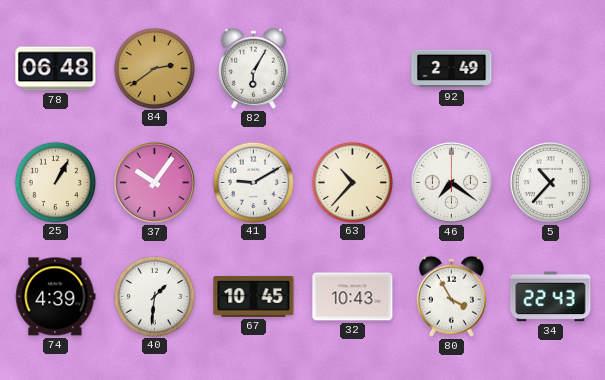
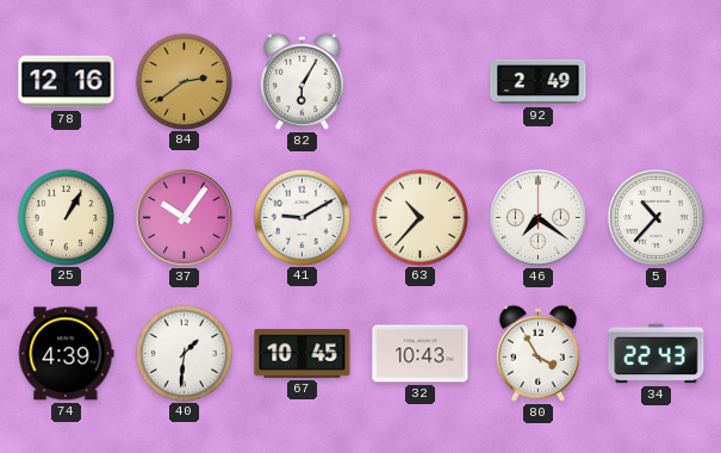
78: 06:48 -> 12:16 (67, 82)
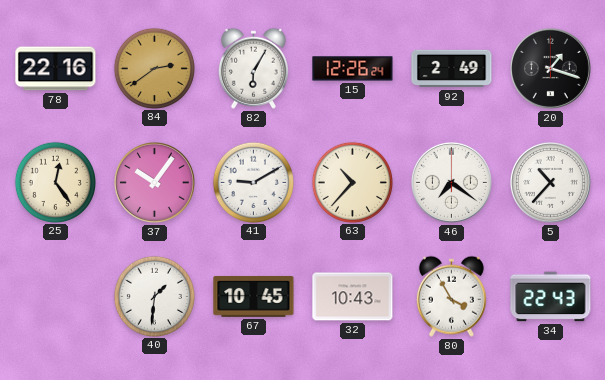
78: 12:16 -> 22:16 (56, 69)
15: none -> 12:26 (353, 69)
20: none -> 1:18 (550, 68)
25: 1:05 -> 12:24 (55, 182)
74: 4:39 -> none (67, 354)
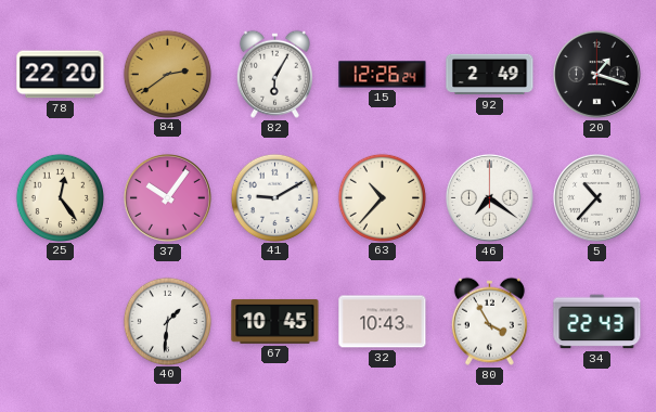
78: 22:16 -> 22:20 (61, 75)
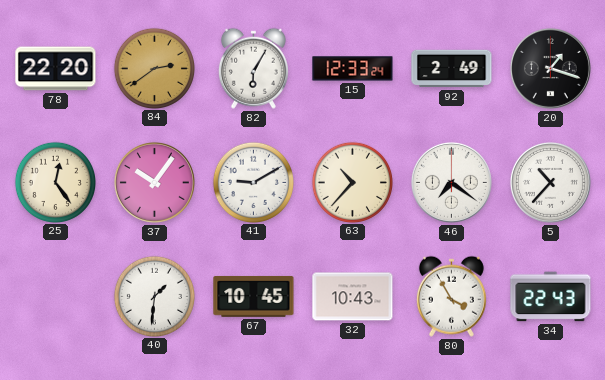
15: 12:26 -> 12:33 (353, 69)
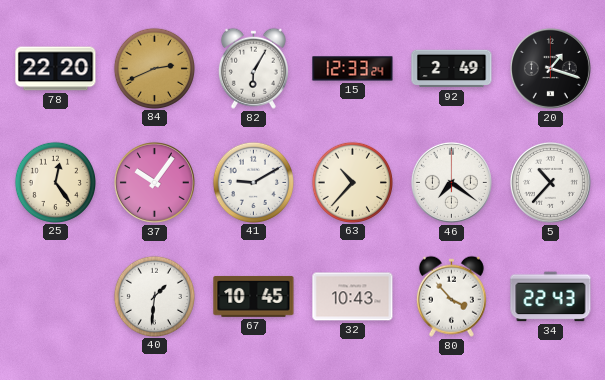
84: 2:39 -> 2:41 (154, 68)
80: 3:55 -> 3:53 (451, 296)
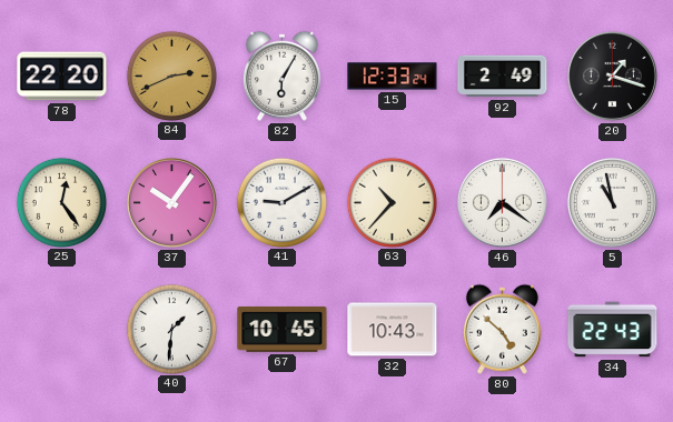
5: 10:37 -> 10:58 (612, 202)
80: 3:53 -> 4:52 (502, 329)
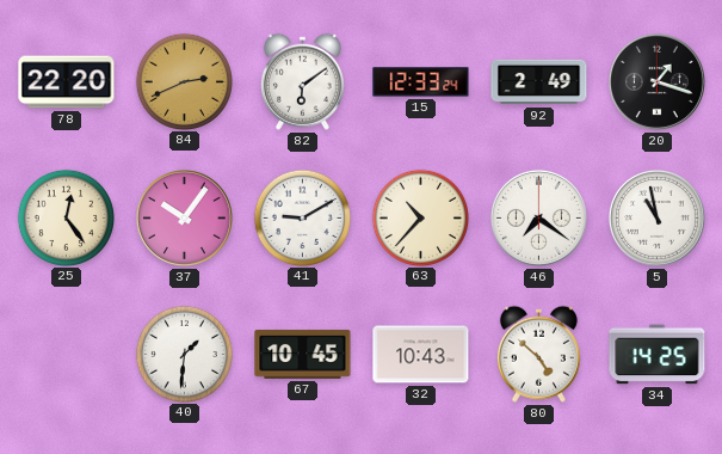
82: 6:05 -> 6:09 (302, 81)
34: 22:43 -> 14:25 (658, 355)
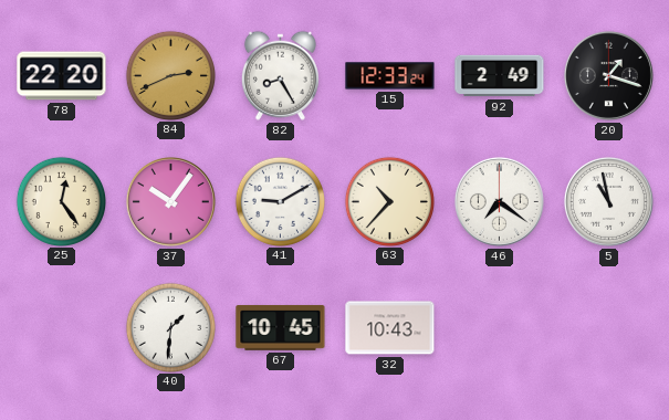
82: 6:09 -> 8:25 (280, 75)
80: 4:52 -> none (538, 354)
34: 14:25 -> none (658, 355)
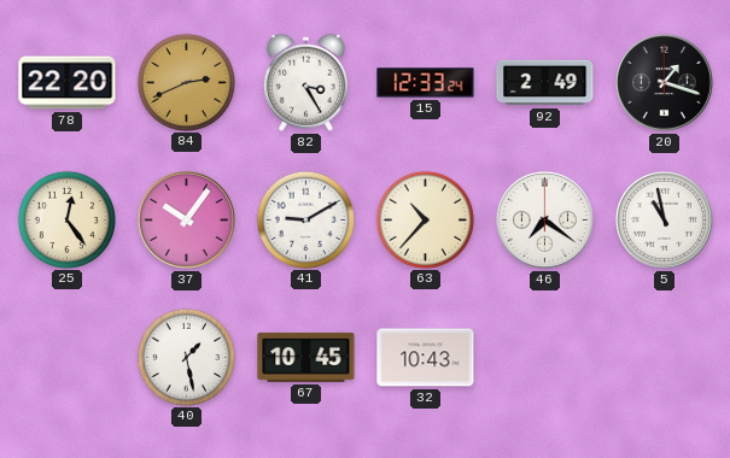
82: 8:25 -> 3:25 (305, 82)
40: 1:31 -> 1:28 (186, 357)
